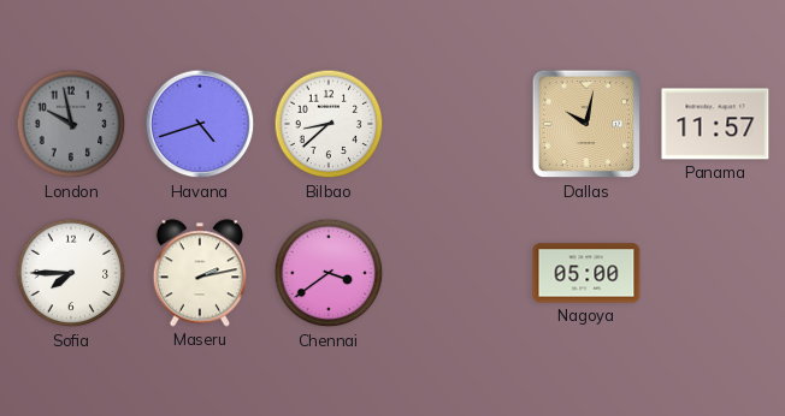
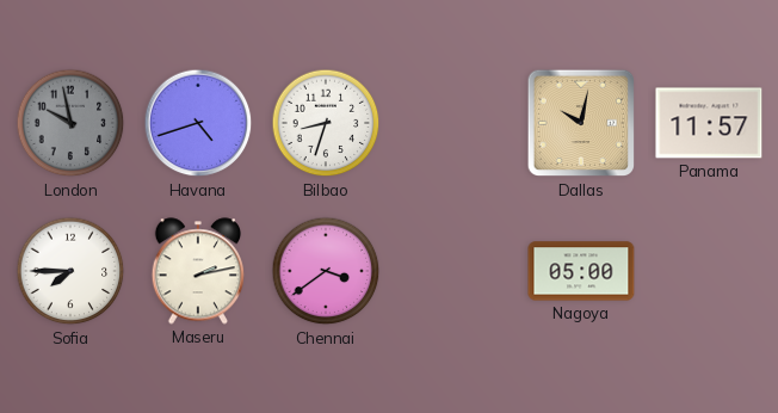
Bilbao: 8:38 -> 8:33 (326, 123)
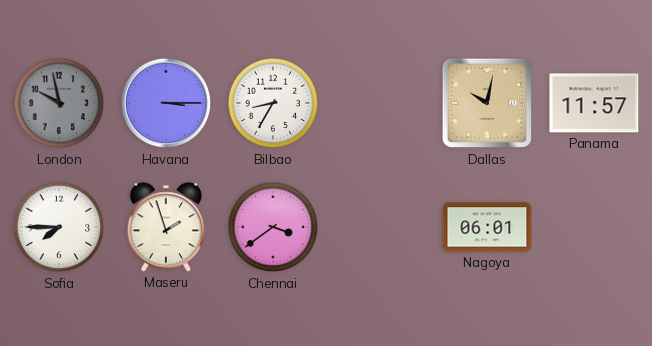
Havana: 4:42 -> 3:15 (166, 103)
Bilbao: 8:33 -> 8:35 (273, 103)
Maseru: 2:13 -> 1:57 (165, 227)
Nagoya: 05:00 -> 06:01 (487, 227)
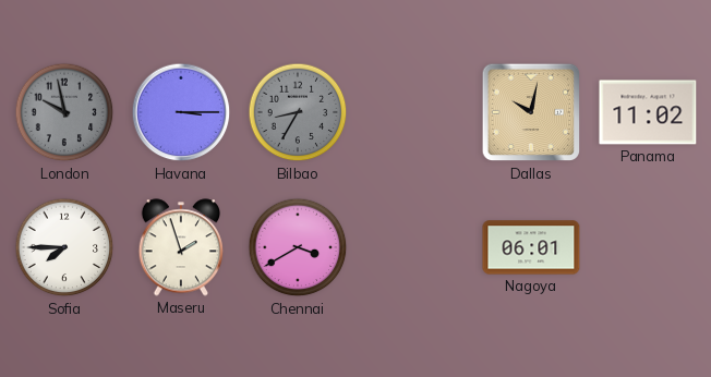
Bilbao dial: white -> grey (298, 112)
Panama: 11:57 -> 11:02 (648, 112)
Chennai: 3:39 -> 3:40 (298, 247)
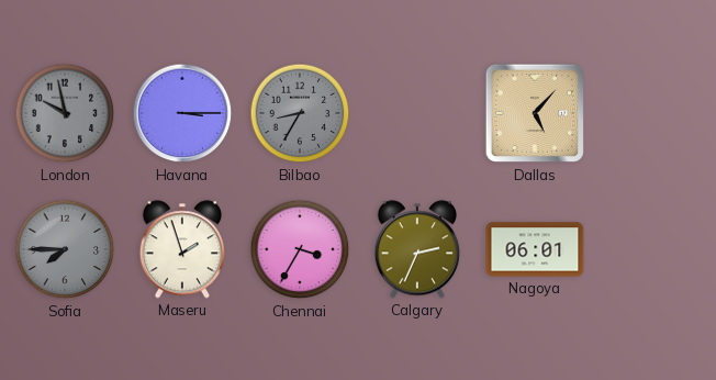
Dallas: 10:02 -> 5:07 (535, 113)
Panama: 11:02 -> none (648, 112)
Sofia dial: white -> grey (65, 249)
Chennai: 3:40 -> 3:35 (300, 249)
Calgary: none -> 2:34 (416, 249)
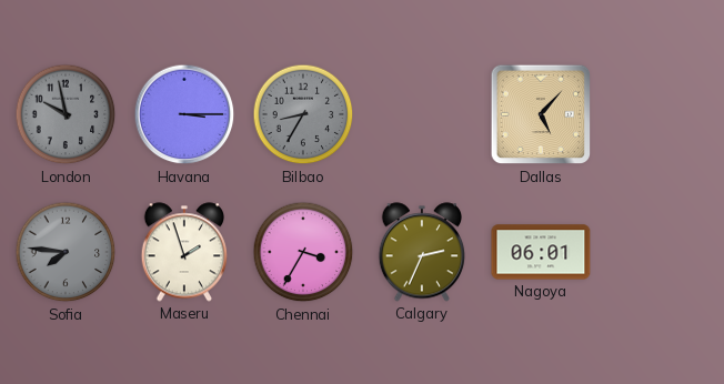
Sofia: 7:45 -> 7:46 (66, 252)
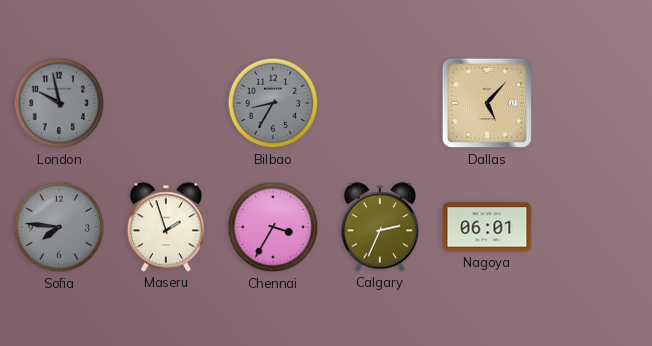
Havana: 3:15 -> none (184, 114)
